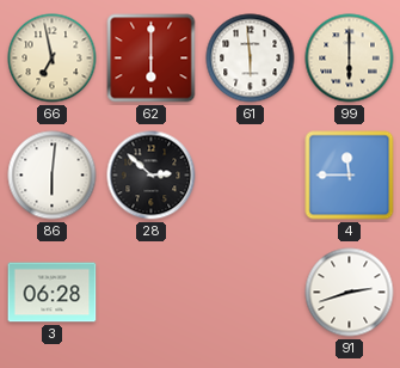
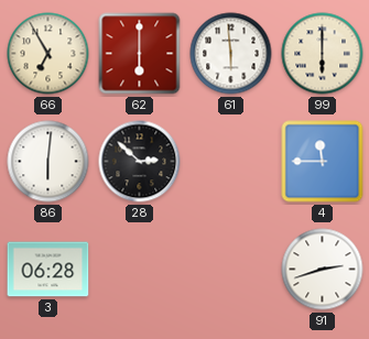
66: 6:58 -> 6:55 (48, 54)
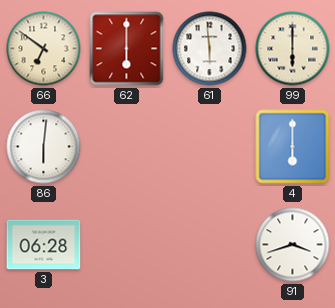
66: 6:55 -> 6:51 (44, 49)
28: 2:52 -> none (140, 162)
4: 11:45 -> 6:00 (293, 147)
91: 2:42 -> 3:42 (293, 245)
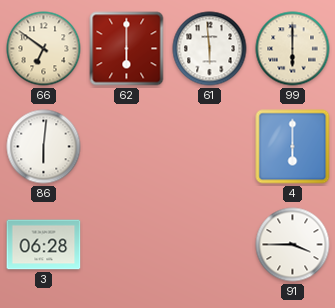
91: 3:42 -> 3:45 (293, 245)
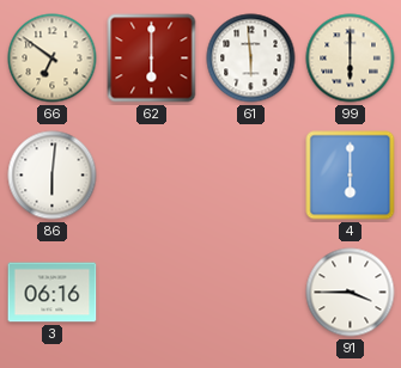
3: 06:28 -> 06:16 (53, 293)
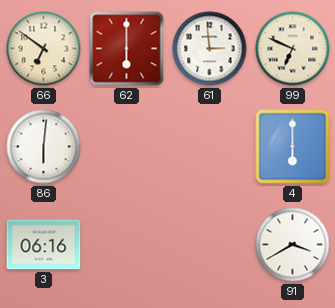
61: 5:59 -> 2:59 (210, 49)
99: 6:00 -> 6:49 (293, 49)
91: 3:45 -> 3:40 (293, 245)
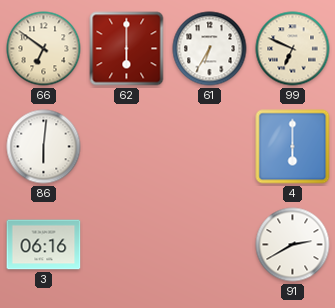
61: 2:59 -> 6:35 (210, 49)
91: 3:40 -> 2:40 (293, 245)
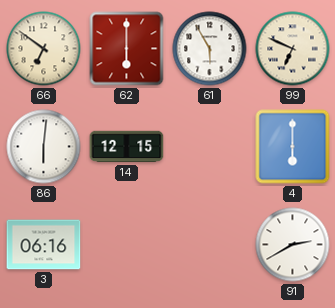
61: 6:35 -> 5:55 (210, 49)
14: none -> 12:15 (127, 147)
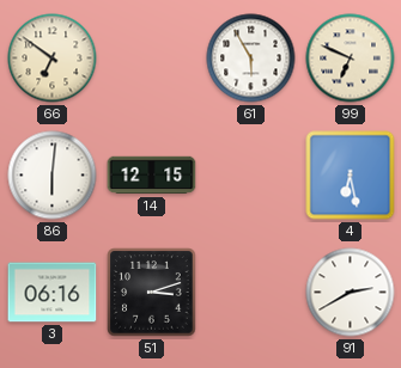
62: 6:00 -> none (127, 49)
4: 6:00 -> 6:28 (351, 176)
51: none -> 3:12 (152, 293)
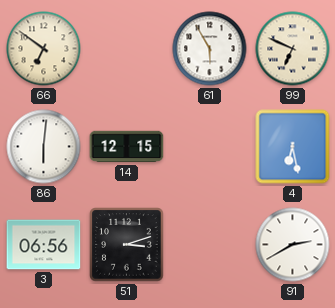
3: 06:16 -> 06:56 (44, 245)
